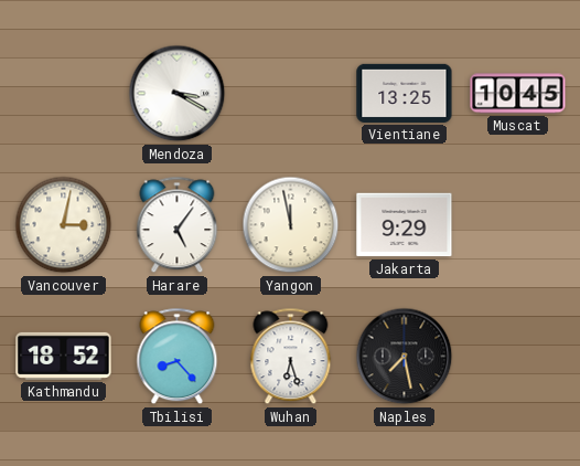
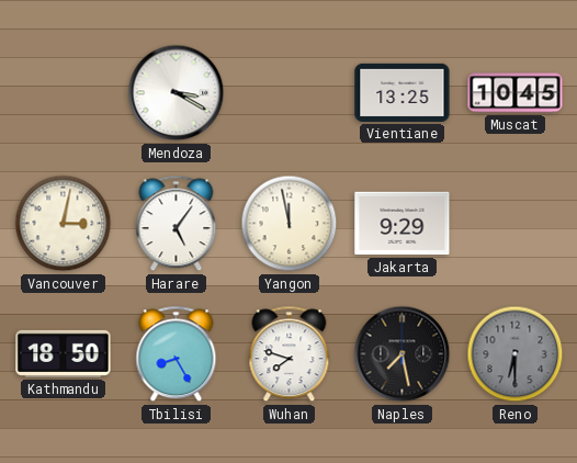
Kathmandu: 18:52 -> 18:50 (64, 353)
Tbilisi: 8:23 -> 8:25 (177, 354)
Wuhan: 6:27 -> 7:48 (290, 354)
Reno: none -> 6:30 (516, 354)
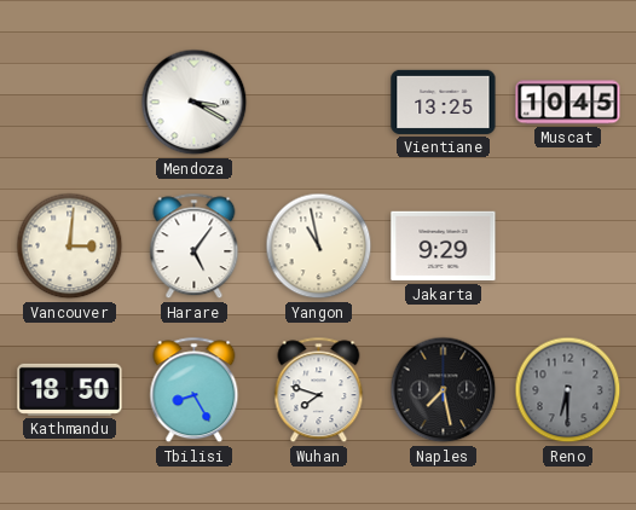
Vancouver: 3:02 -> 3:01 (70, 247)
Yangon: 11:58 -> 10:58 (319, 247)
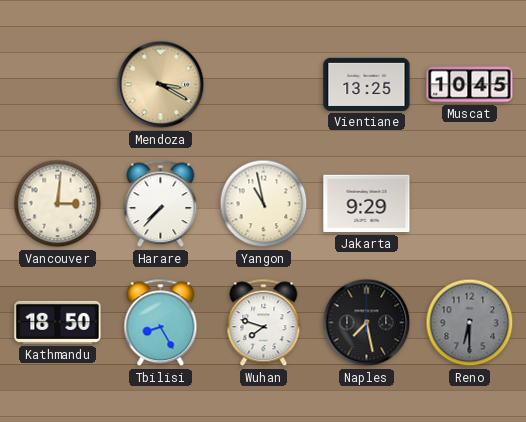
Mendoza dial: white -> champagne (161, 85)
Harare: 5:06 -> 7:37 (161, 204)
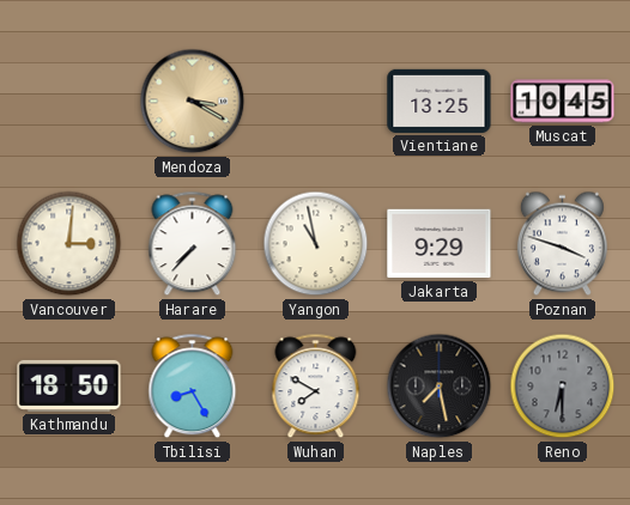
Poznan: none -> 3:48 (562, 244)
Wuhan: 7:48 -> 7:50 (316, 387)
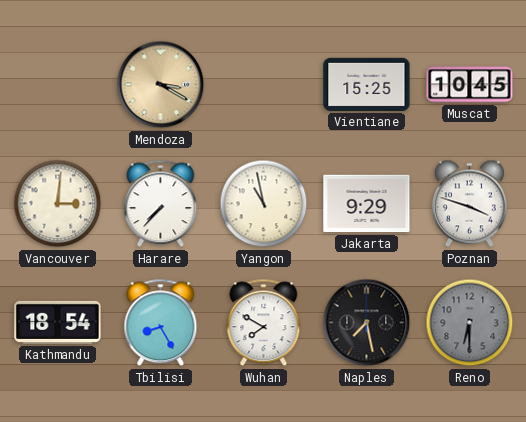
Vientiane: 13:25 -> 15:25 (367, 84)
Kathmandu: 18:50 -> 18:54 (58, 322)
